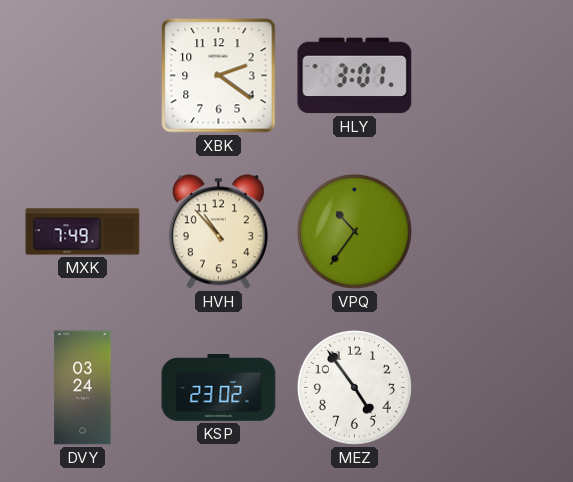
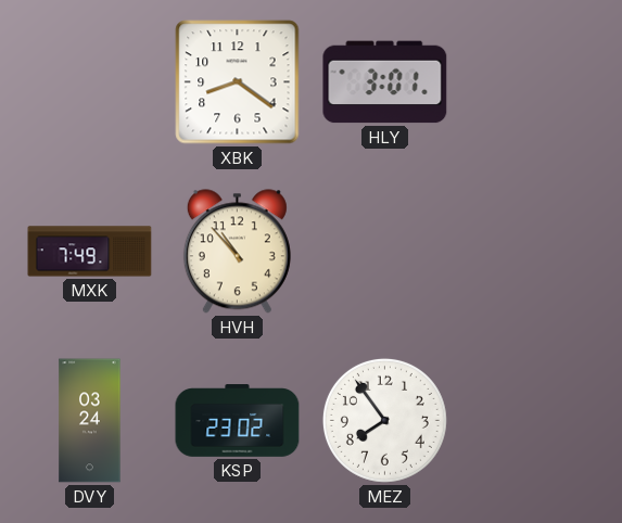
XBK: 2:21 -> 8:21 (238, 82)
VPQ: 10:36 -> none (354, 231)
MEZ: 4:54 -> 7:54 (384, 420)
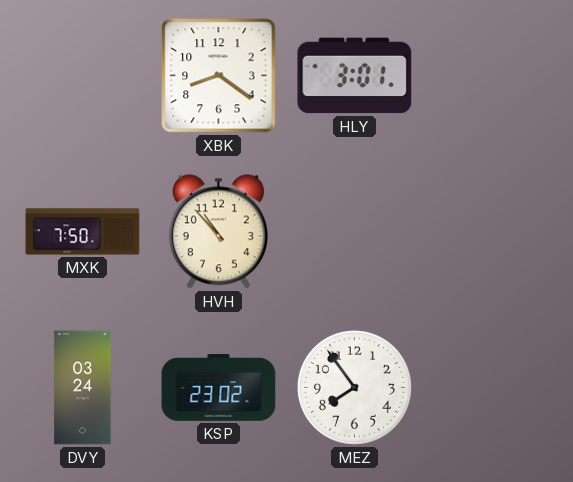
MXK: 7:49 -> 7:50 (83, 232)
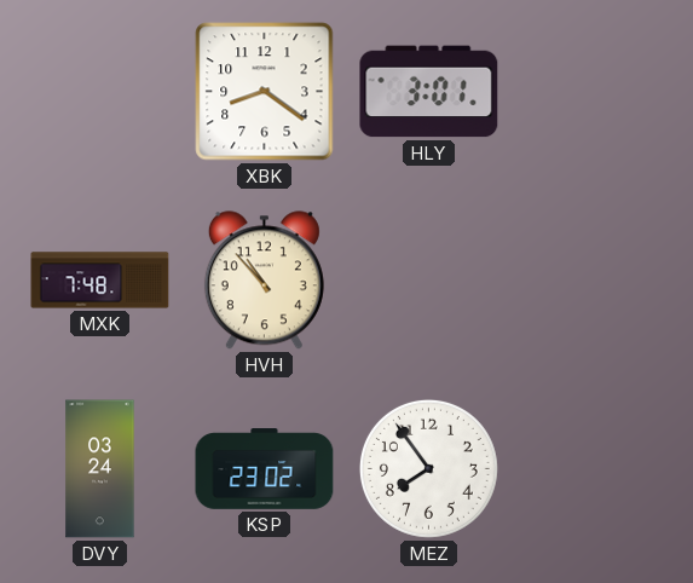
MXK: 7:50 -> 7:48 (100, 281)
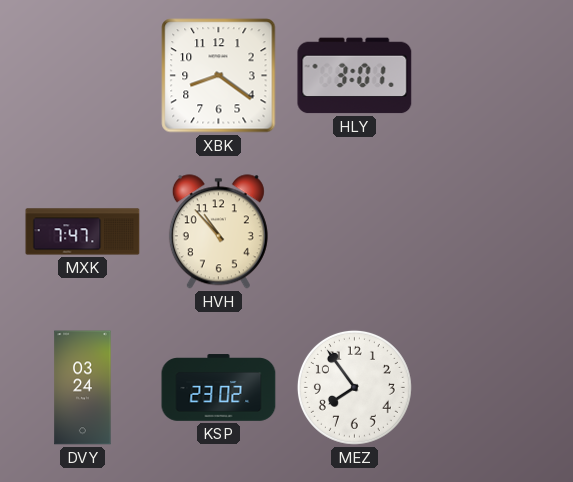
MXK: 7:48 -> 7:47 (83, 232)
